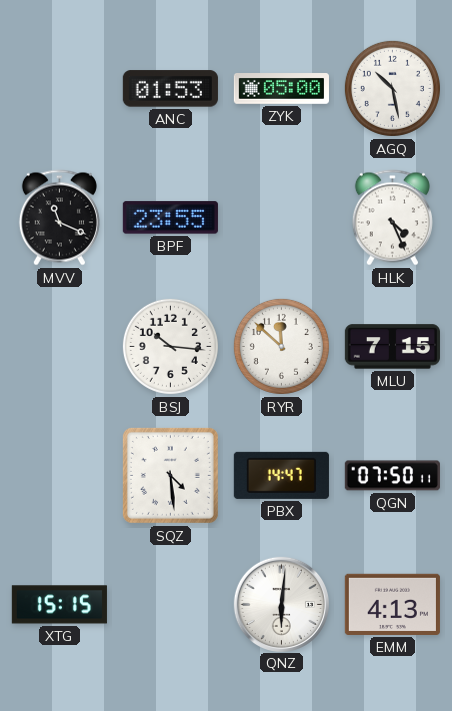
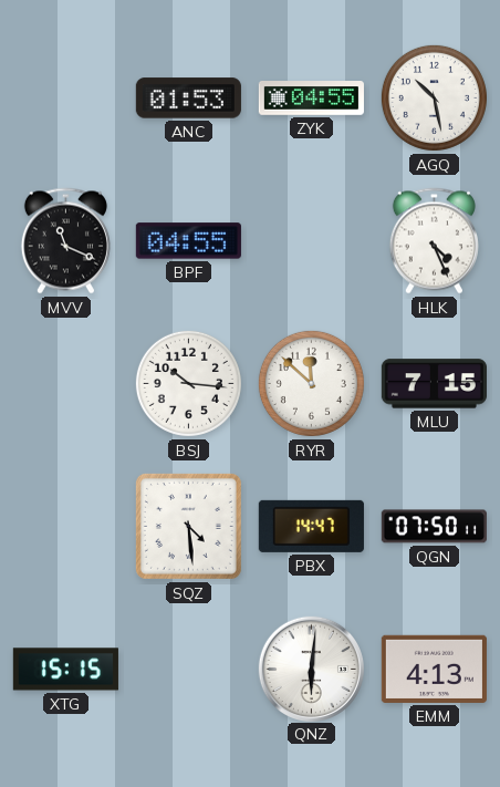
ZYK: 05:00 -> 04:55 (311, 99)
BPF: 23:55 -> 04:55 (188, 241)
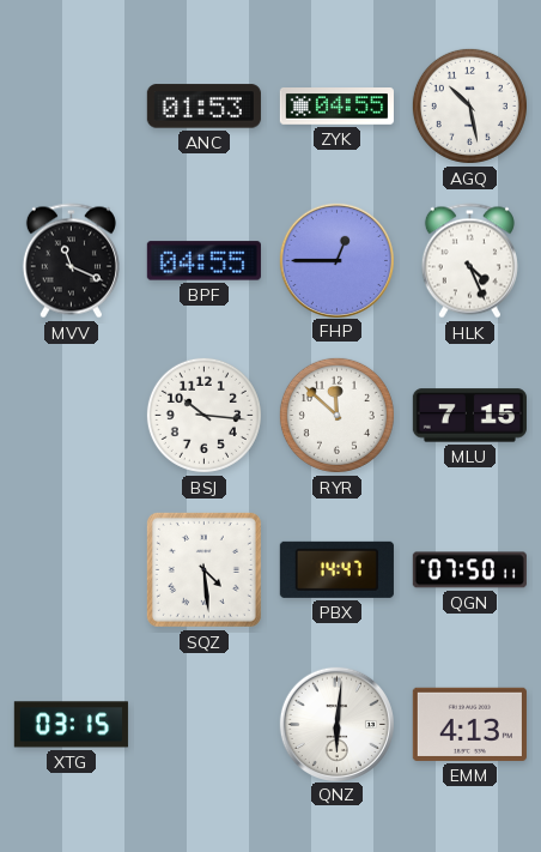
FHP: none -> 12:45 (336, 260)
XTG: 15:15 -> 03:15 (71, 725)
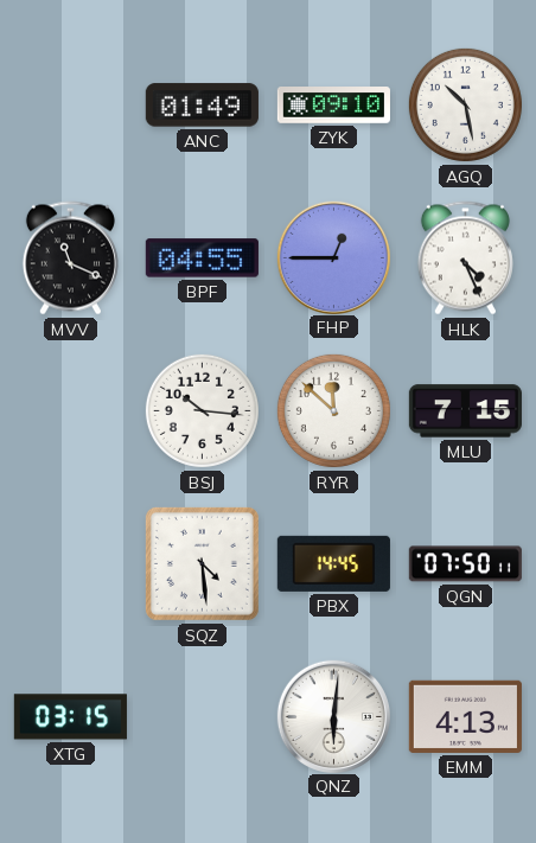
ANC: 01:53 -> 01:49 (202, 106)
ZYK: 04:55 -> 09:10 (333, 106)
PBX: 14:47 -> 14:45 (333, 563)
